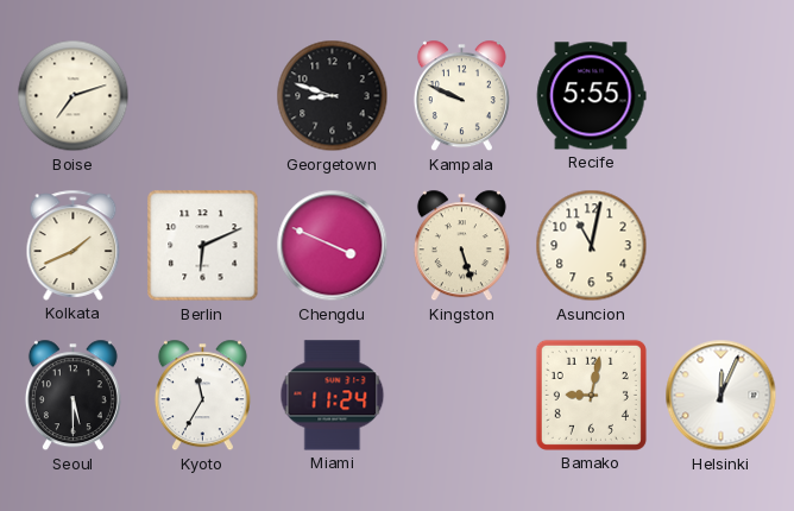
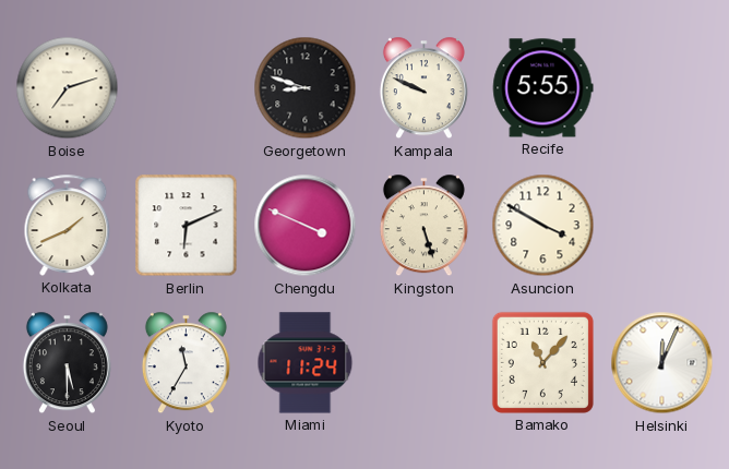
Asuncion: 11:02 -> 3:50 (543, 226)
Bamako: 9:02 -> 11:07 (542, 362)
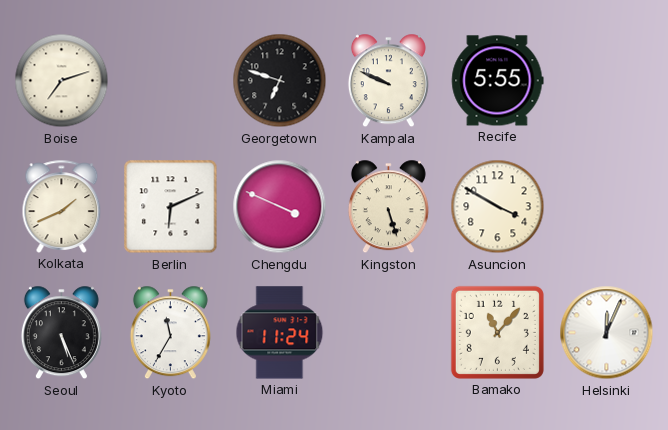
Georgetown: 8:48 -> 6:48 (280, 81)
Seoul: 5:30 -> 5:26 (61, 333)
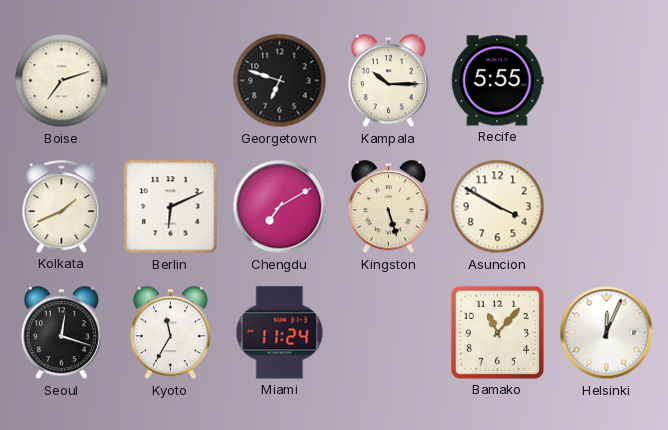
Kampala: 9:49 -> 10:15 (388, 81)
Chengdu: 3:49 -> 7:10 (280, 207)
Seoul: 5:26 -> 12:18 (61, 333)
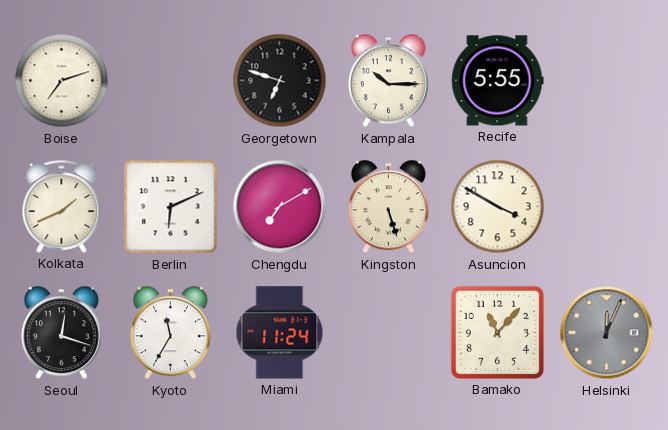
Helsinki dial: white -> grey (607, 333)
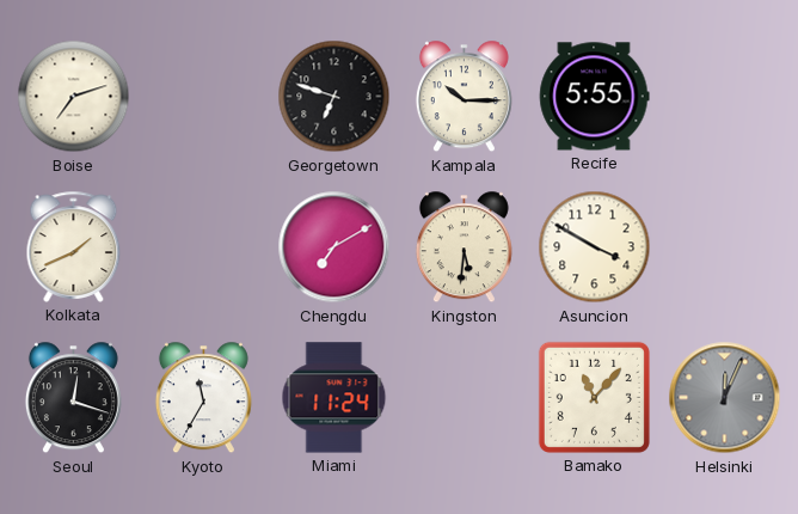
Berlin: 6:11 -> none (171, 207)
Kingston: 5:27 -> 5:31 (464, 247)
